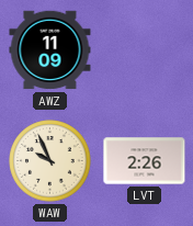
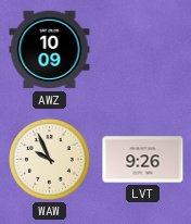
AWZ: 11:09 -> 10:09 (50, 50)
LVT: 2:26 -> 9:26 (143, 160)
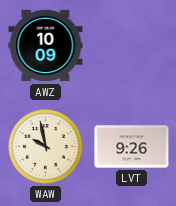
WAW: 9:56 -> 9:58 (46, 147)
